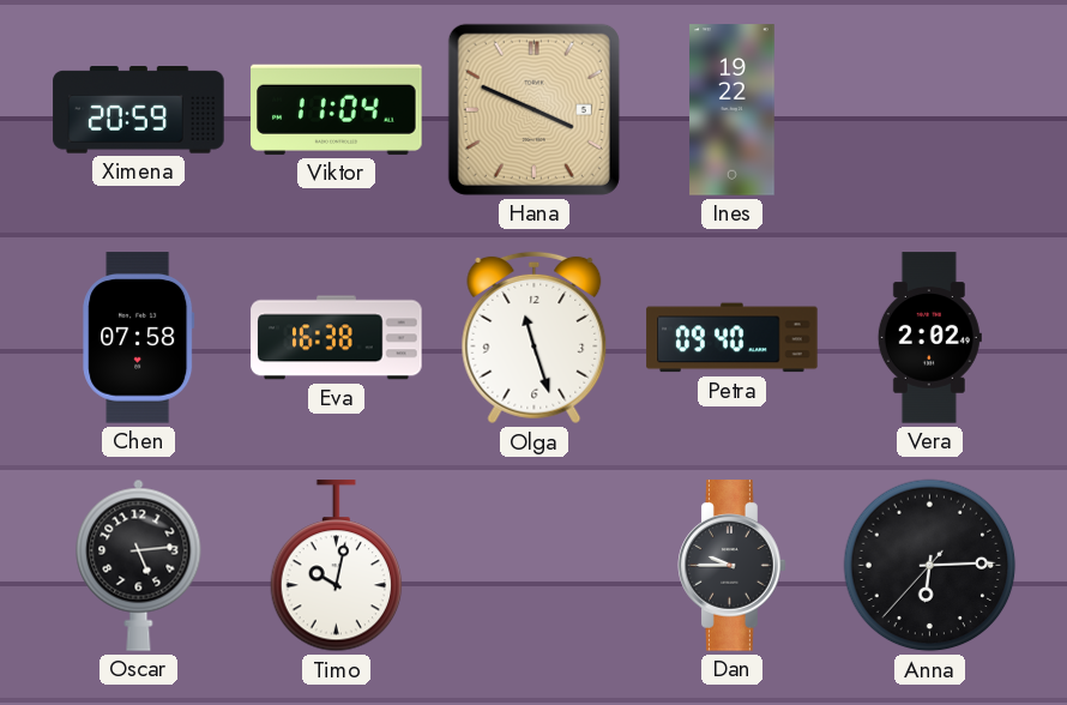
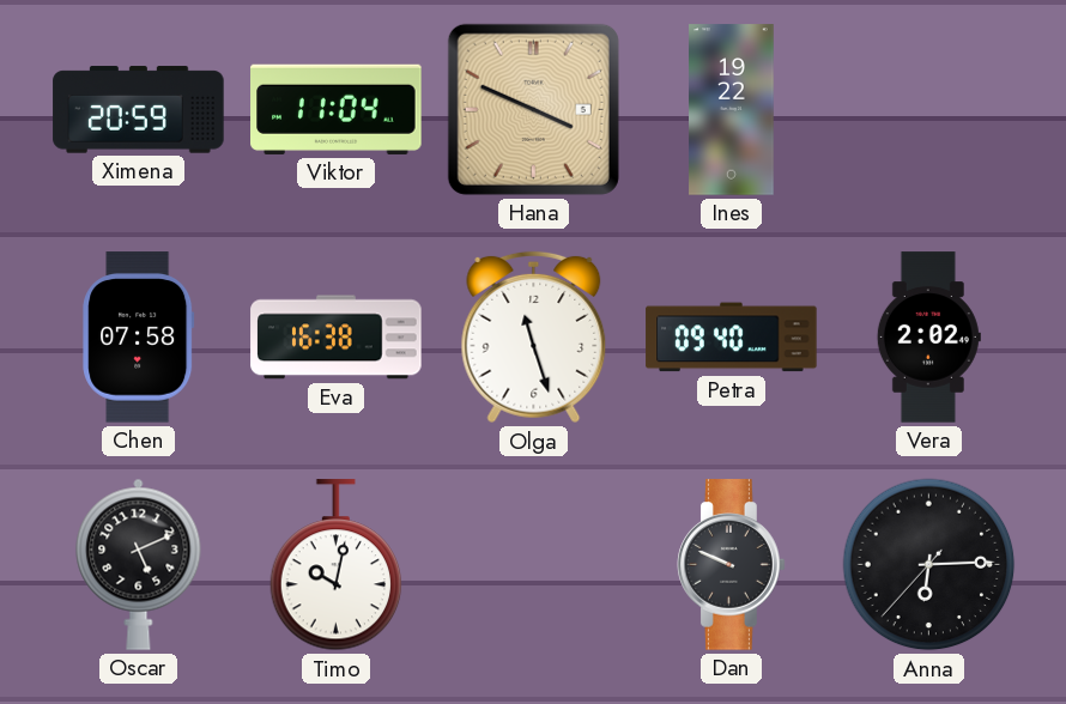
Oscar: 5:14 -> 5:11 (139, 564)
Dan: 9:45 -> 9:49 (732, 565)
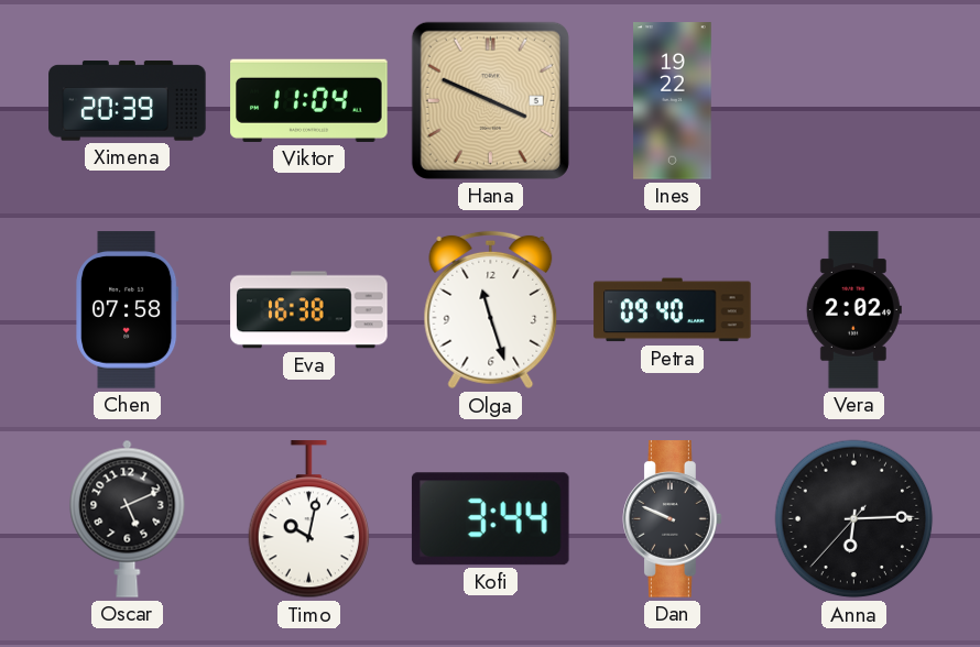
Ximena: 20:59 -> 20:39 (128, 101)
Kofi: none -> 3:44 (490, 519)
